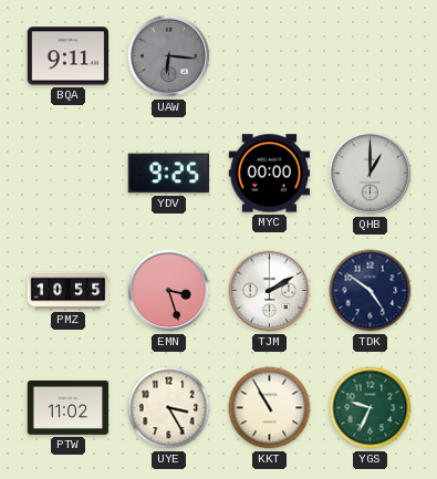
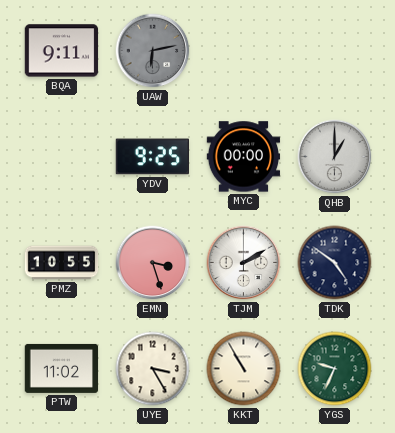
UAW: 6:16 -> 6:13 (153, 51)
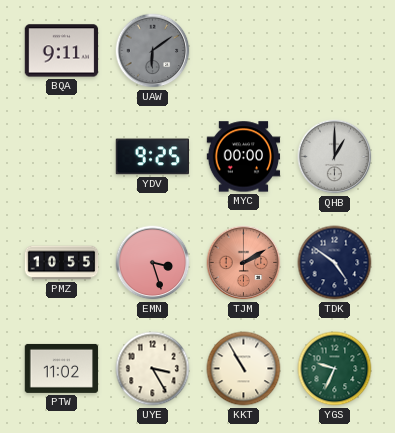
UAW: 6:13 -> 6:09 (153, 51)
TJM dial: white -> salmon (244, 263)
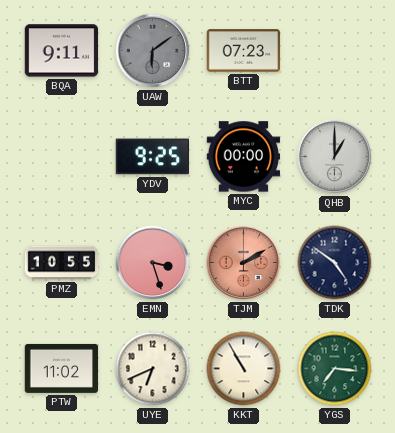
BTT: none -> 07:23 (244, 51)
UYE: 3:25 -> 6:41 (153, 369)
YGS: 9:34 -> 7:16 (335, 369)
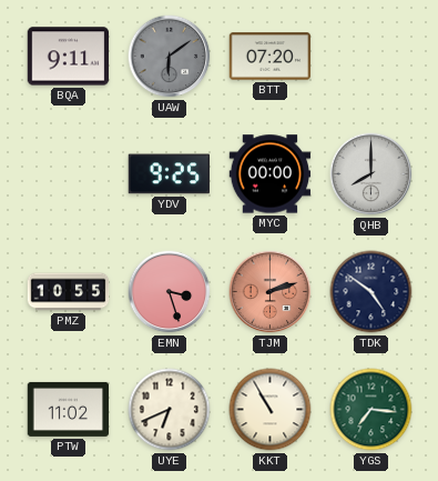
BTT: 07:23 -> 07:20 (271, 57)
QHB: 1:00 -> 8:00 (371, 174)
TJM: 2:10 -> 2:12 (271, 292)
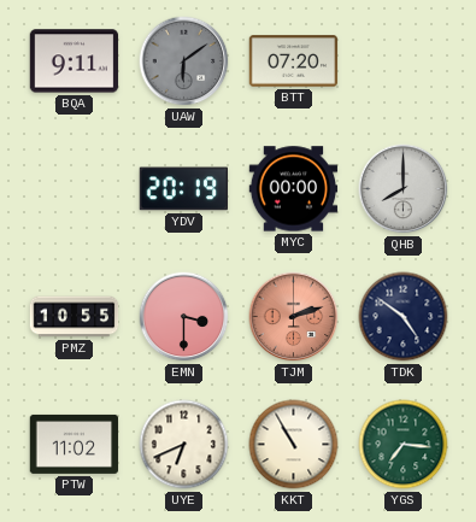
YDV: 9:25 -> 20:19 (183, 189)
EMN: 3:27 -> 3:30 (184, 317)
